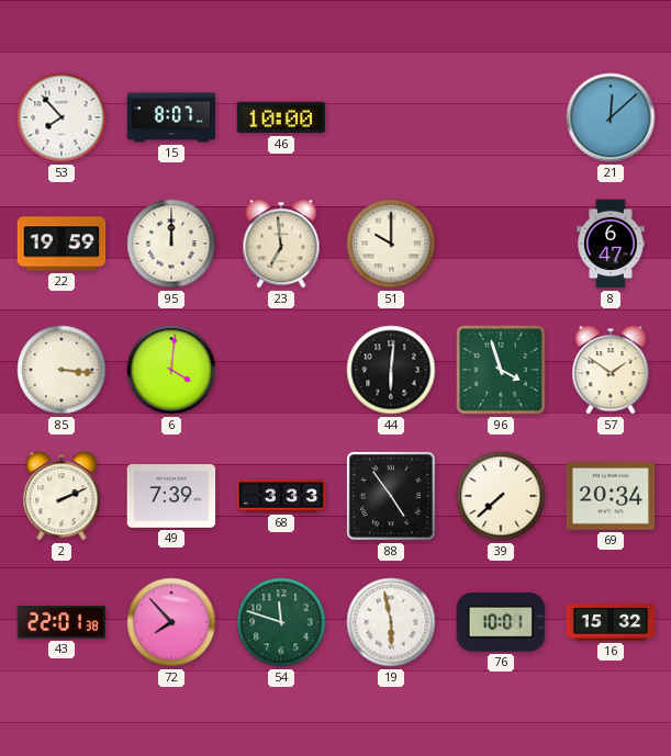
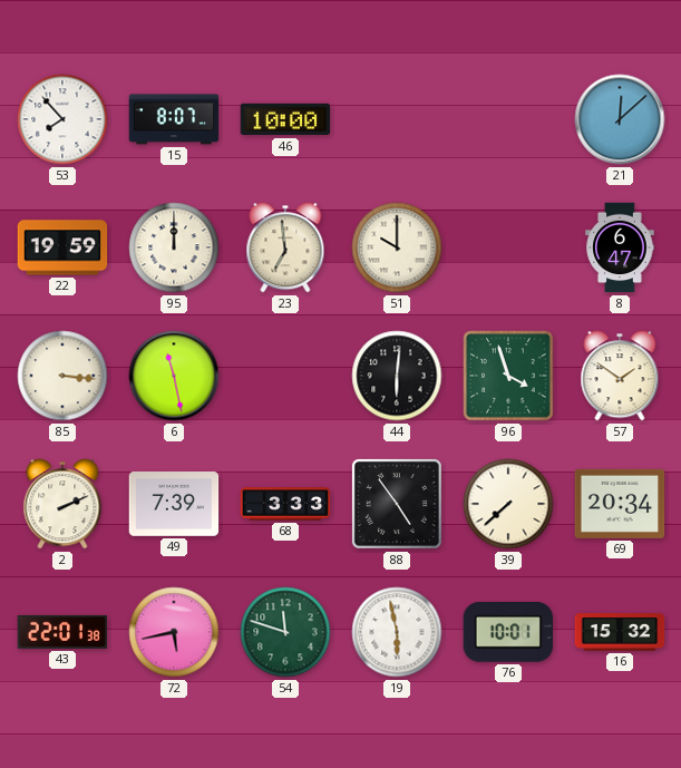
6: 4:01 -> 11:28 (174, 376)
72: 7:53 -> 5:43 (174, 632)
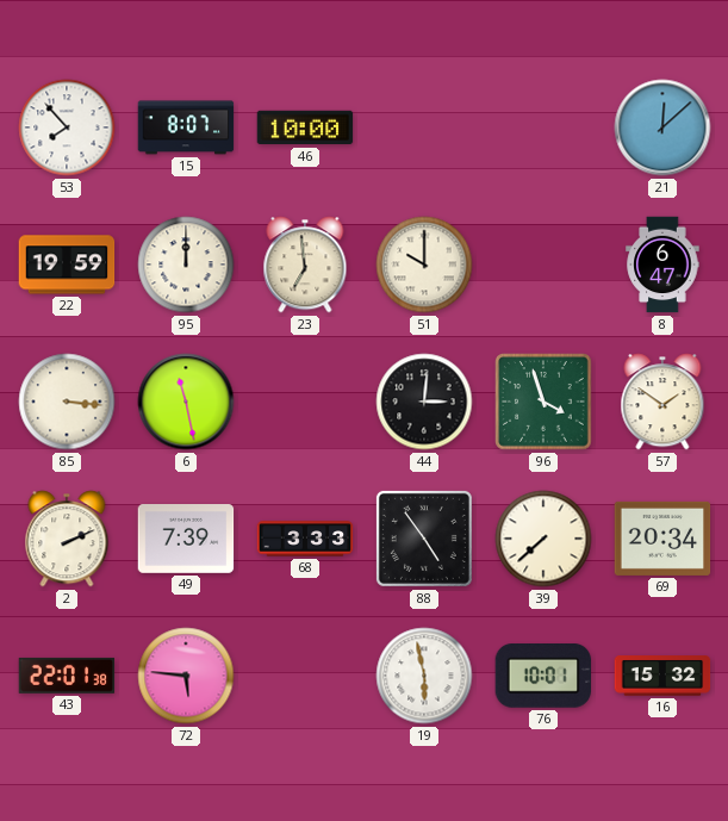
44: 6:01 -> 3:01 (424, 402)
72: 5:43 -> 5:46 (186, 676)
54: 11:48 -> none (285, 632)
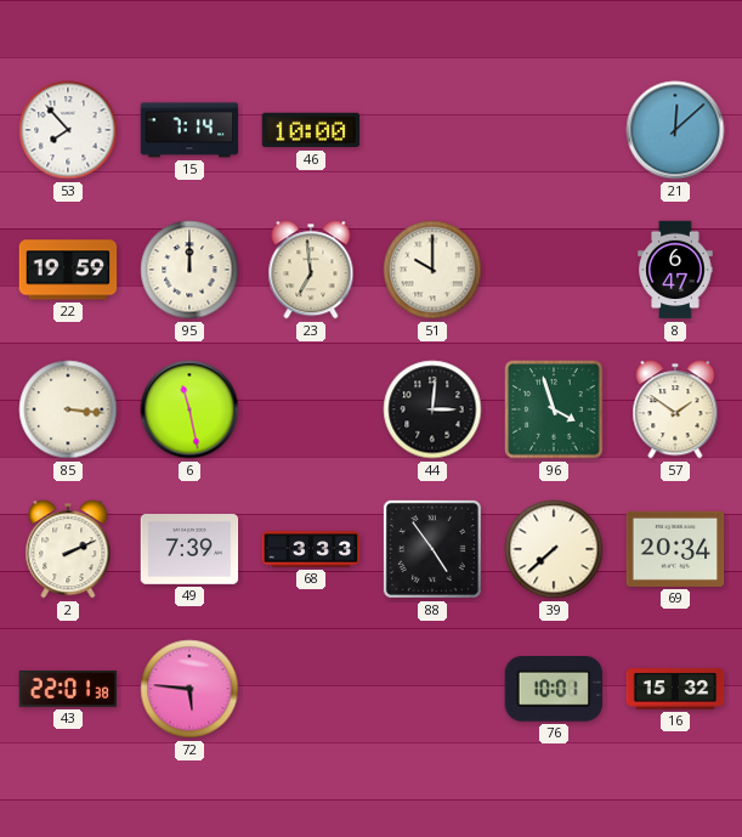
15: 8:07 -> 7:14 (189, 130)
19: 5:58 -> none (424, 676)
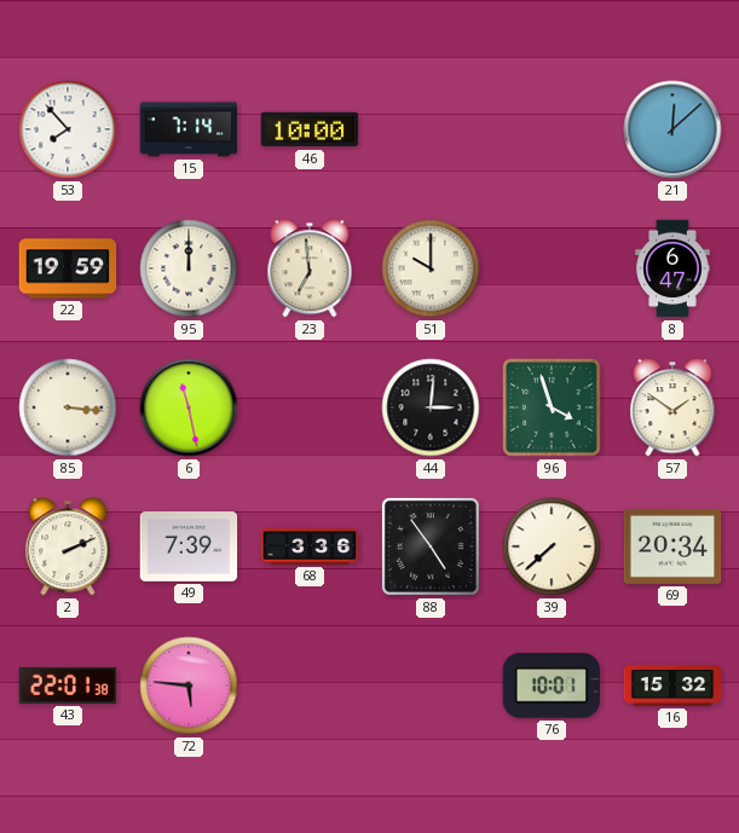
68: 3:33 -> 3:36 (310, 546)
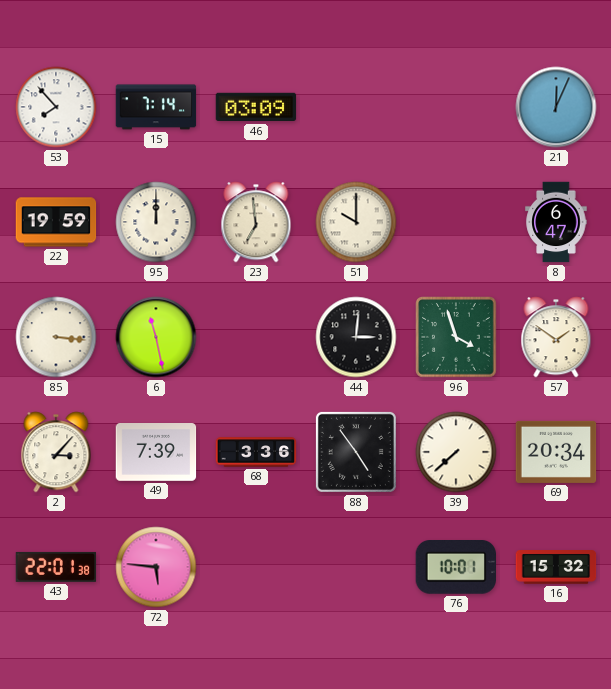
46: 10:00 -> 03:09 (256, 107)
21: 12:08 -> 12:04 (556, 107)
2: 2:11 -> 3:07 (56, 452)
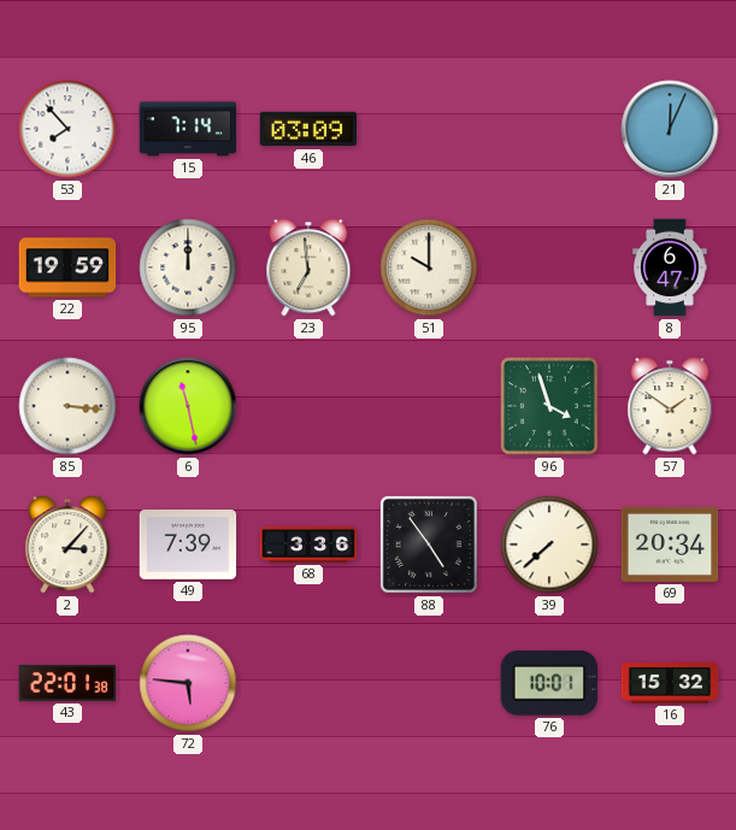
44: 3:01 -> none (356, 337)
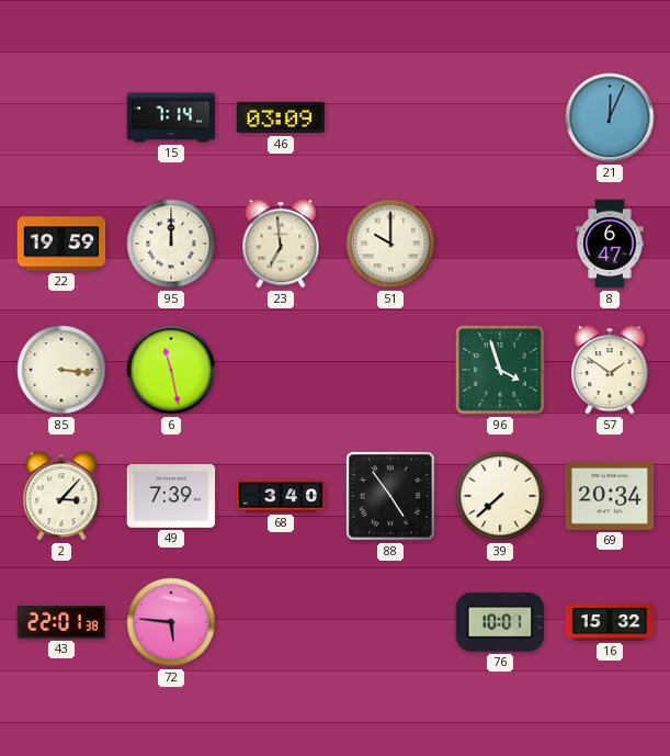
53: 7:53 -> none (67, 129)
68: 3:36 -> 3:40 (281, 496)
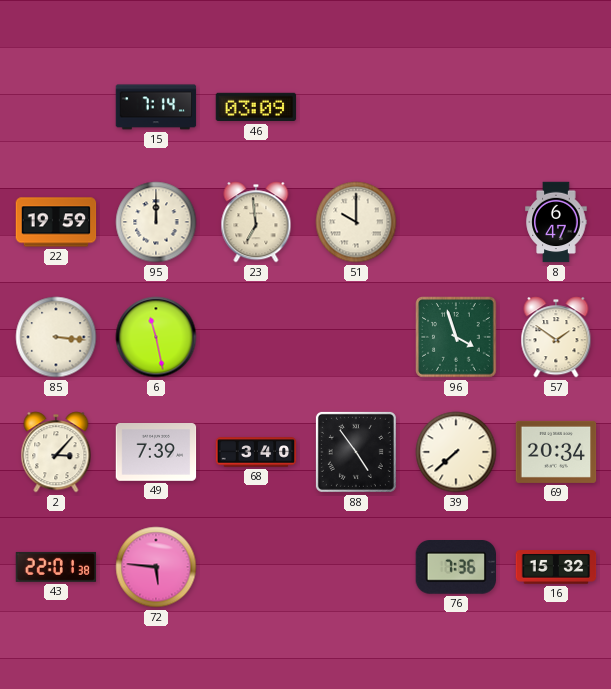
21: 12:04 -> none (610, 117)
76: 10:01 -> 7:36 (455, 568)
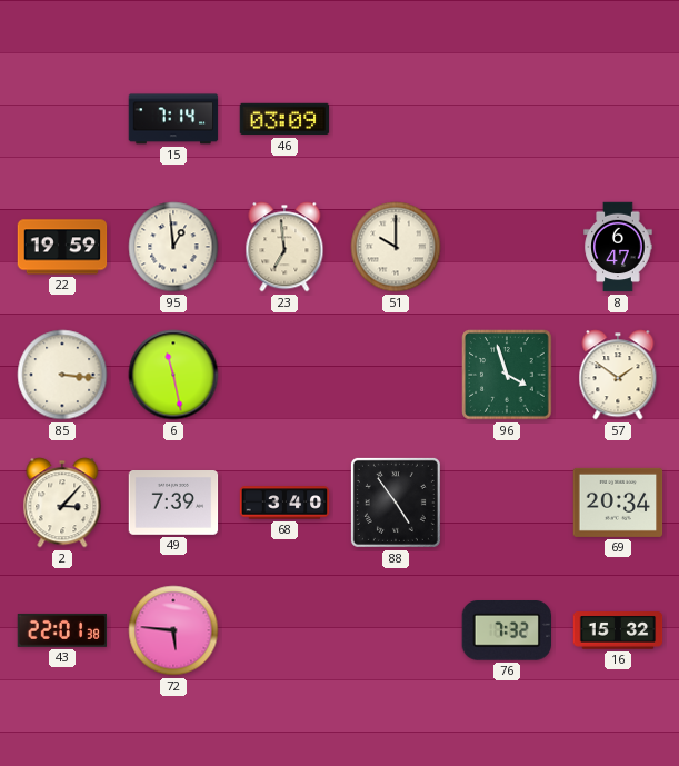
95: 12:00 -> 12:59 (173, 247)
39: 7:38 -> none (456, 452)
76: 7:36 -> 7:32 (506, 631)
